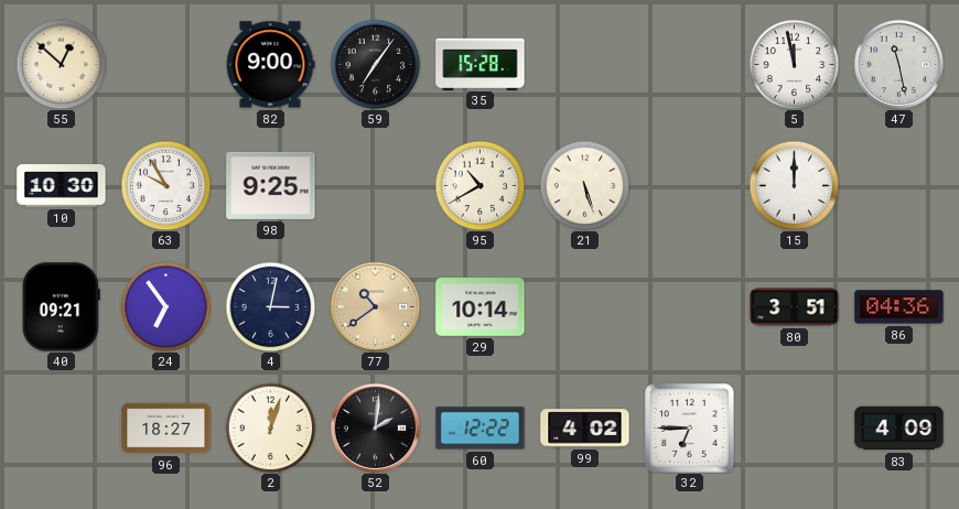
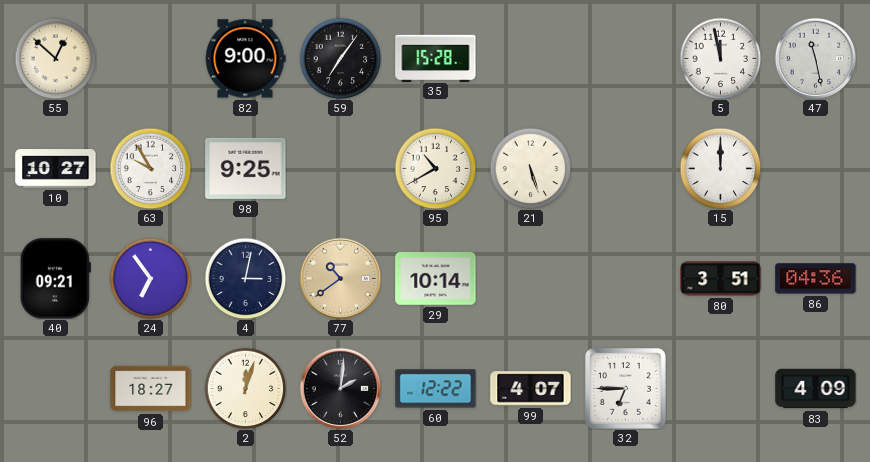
10: 10:30 -> 10:27 (56, 169)
99: 4:02 -> 4:07 (531, 389)
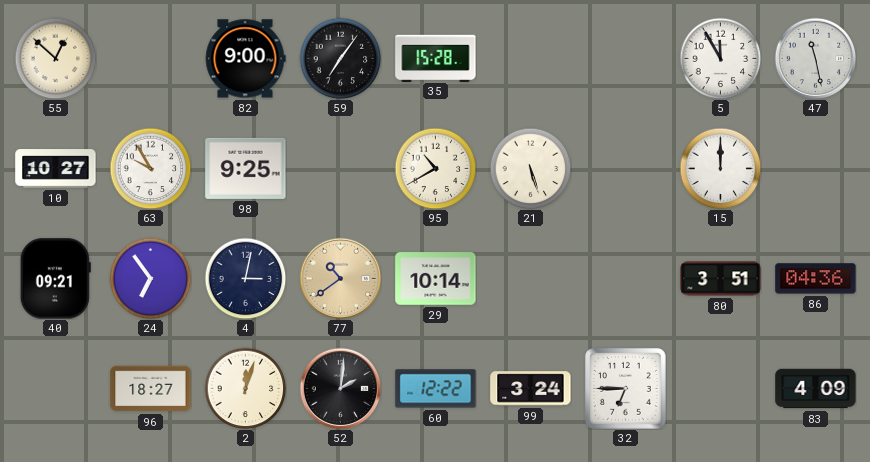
5: 11:58 -> 11:55 (720, 58)
99: 4:07 -> 3:24 (531, 389)
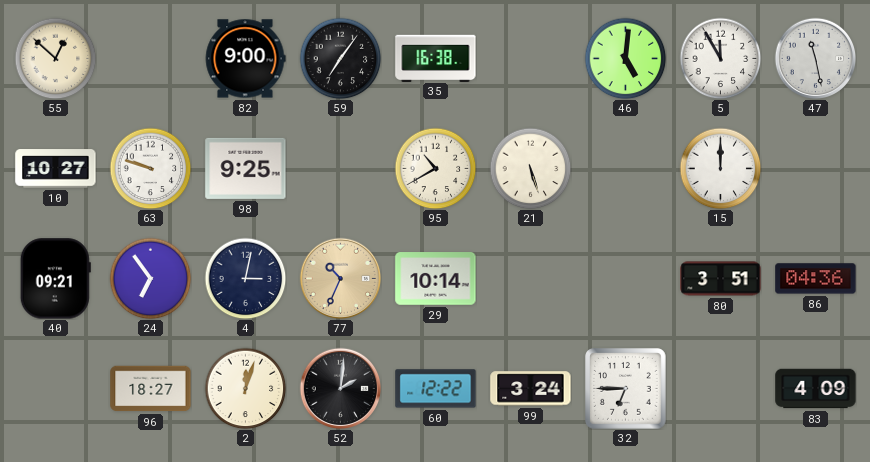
35: 15:28 -> 16:38 (436, 58)
46: none -> 5:01 (625, 58)
63: 9:55 -> 9:48 (150, 168)
77: 10:39 -> 10:34 (340, 278)
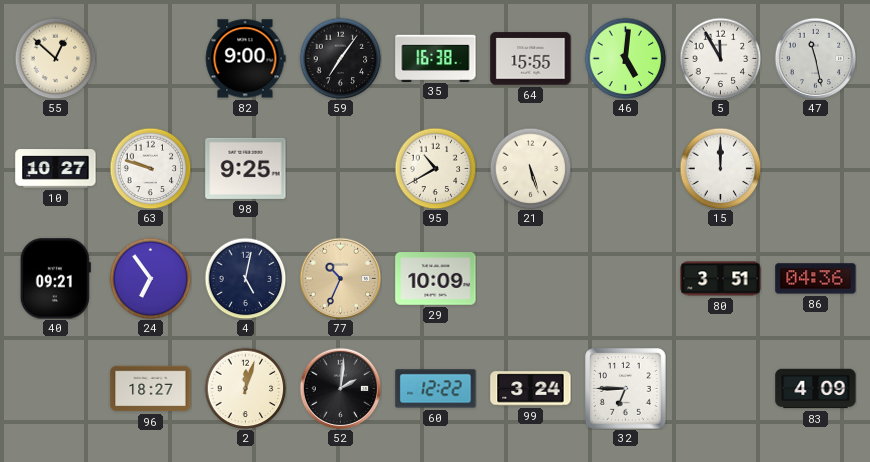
64: none -> 15:55 (531, 59)
4: 3:02 -> 5:02 (245, 278)
29: 10:14 -> 10:09 (436, 279)
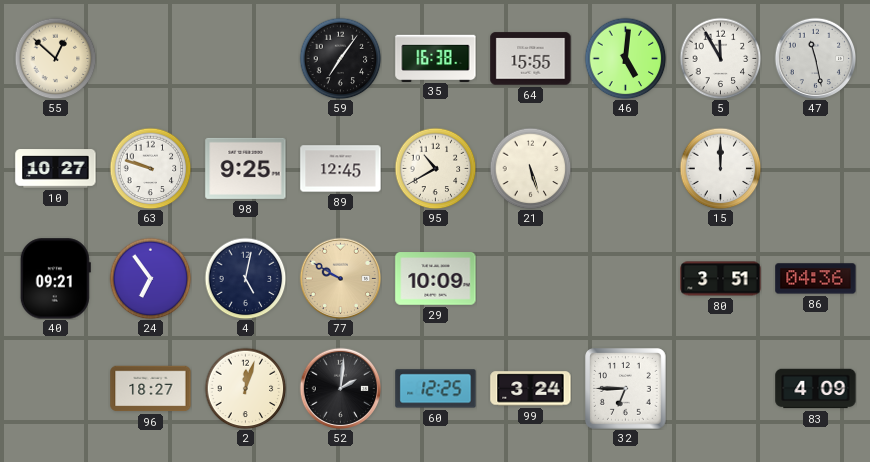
82: 9:00 -> none (245, 59)
89: none -> 12:45 (341, 169)
77: 10:34 -> 9:50 (340, 278)
60: 12:22 -> 12:25 (436, 389)
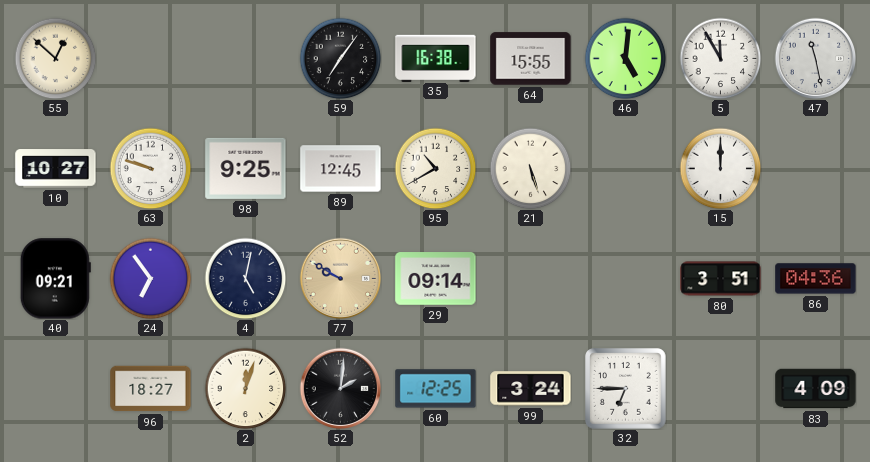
29: 10:09 -> 09:14 (436, 279)
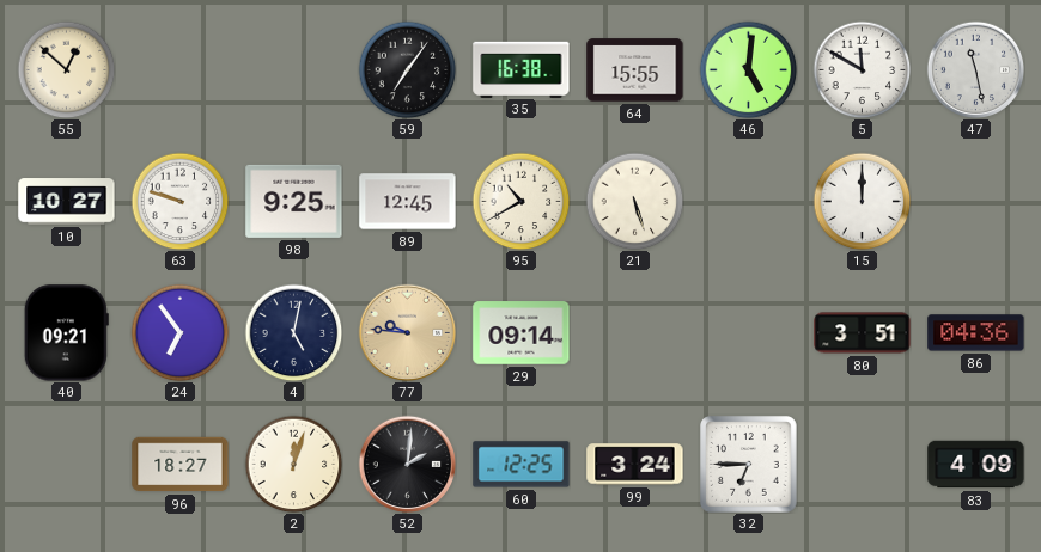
5: 11:55 -> 11:50 (862, 69)
77: 9:50 -> 9:46 (407, 332)
